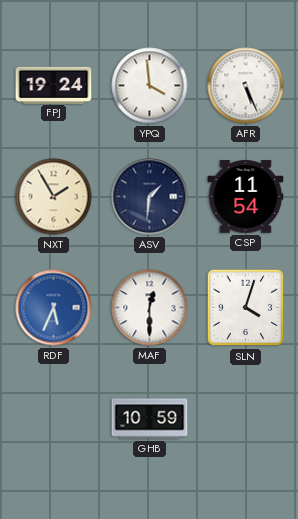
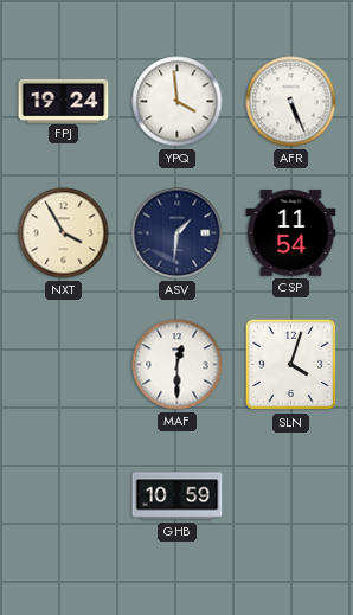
NXT: 1:55 -> 3:55 (64, 233)
RDF: 5:34 -> none (54, 308)
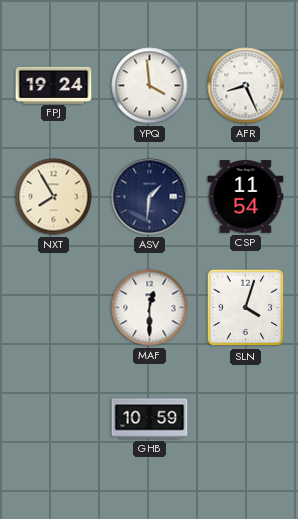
AFR: 5:26 -> 8:26 (246, 86)
NXT: 3:55 -> 7:55 (54, 197)
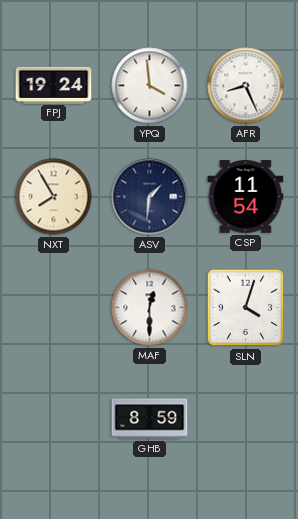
GHB: 10:59 -> 8:59 (150, 419)
